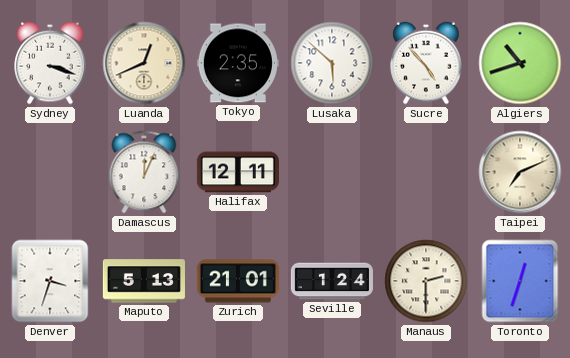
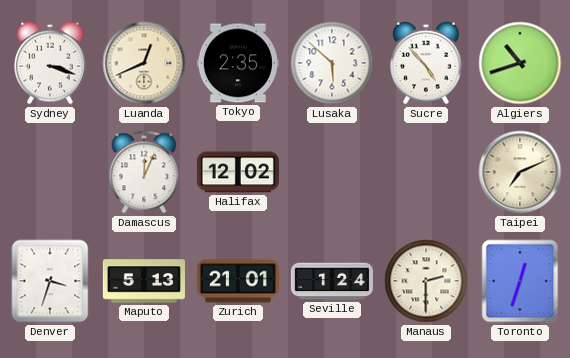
Halifax: 12:11 -> 12:02 (238, 172)
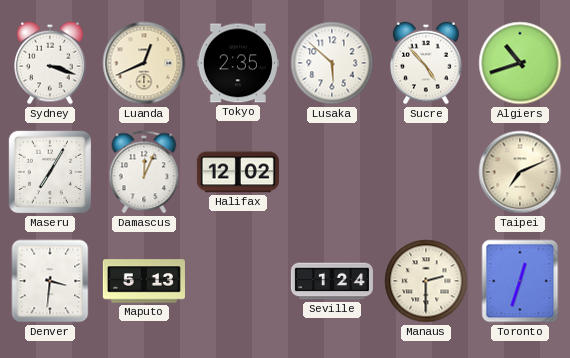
Maseru: none -> 7:05 (50, 172)
Denver: 3:33 -> 3:31 (50, 281)
Zurich: 21:01 -> none (238, 281)
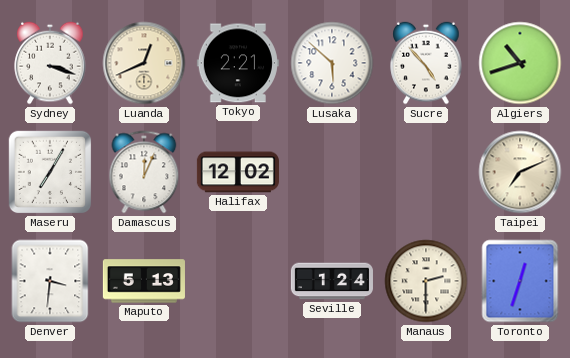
Tokyo: 2:35 -> 2:21 (238, 63)
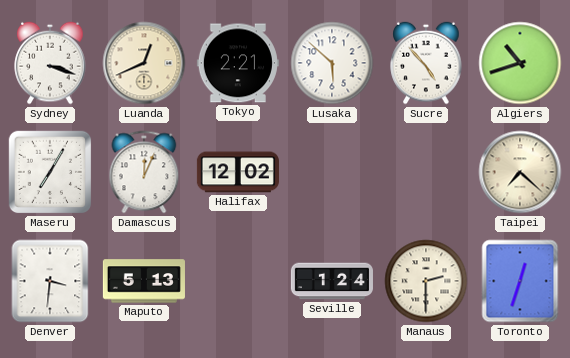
Taipei: 7:11 -> 7:22 (520, 172)
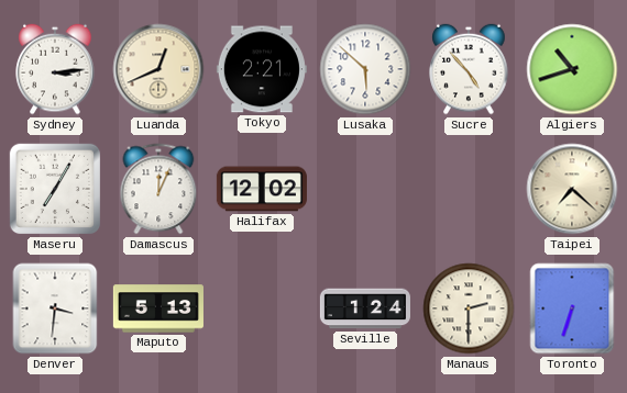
Sydney: 3:18 -> 3:14 (55, 69)
Toronto: 12:33 -> 6:33 (572, 308)
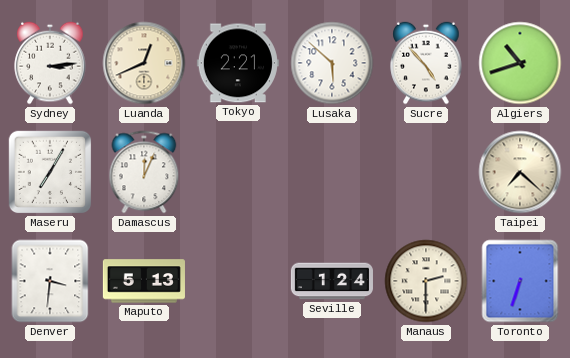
Halifax: 12:02 -> none (262, 189)
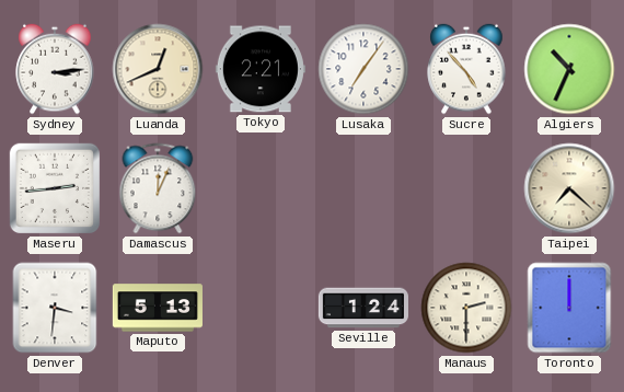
Lusaka: 5:52 -> 7:06 (363, 69)
Algiers: 10:42 -> 10:34 (569, 69)
Maseru: 7:05 -> 2:44 (55, 188)
Toronto: 6:33 -> 12:00 (569, 308)
